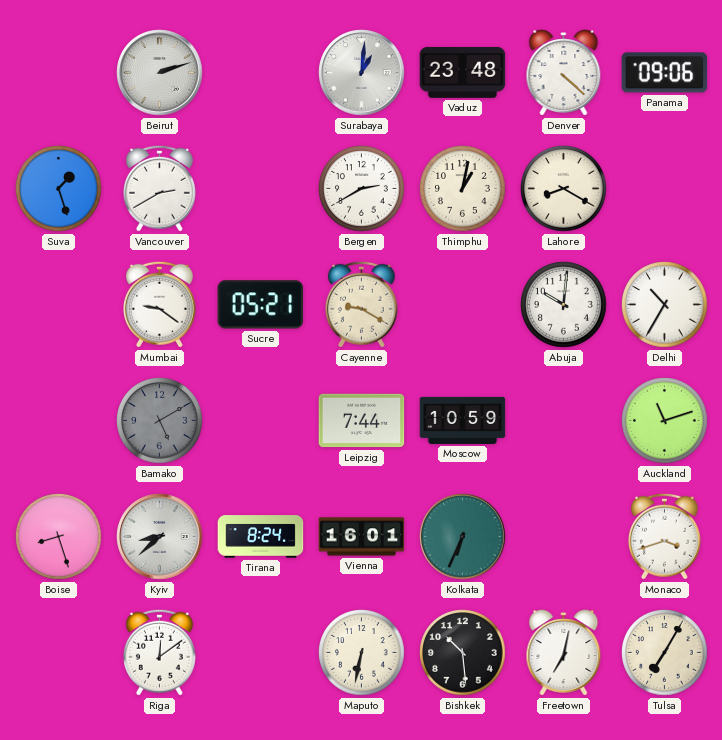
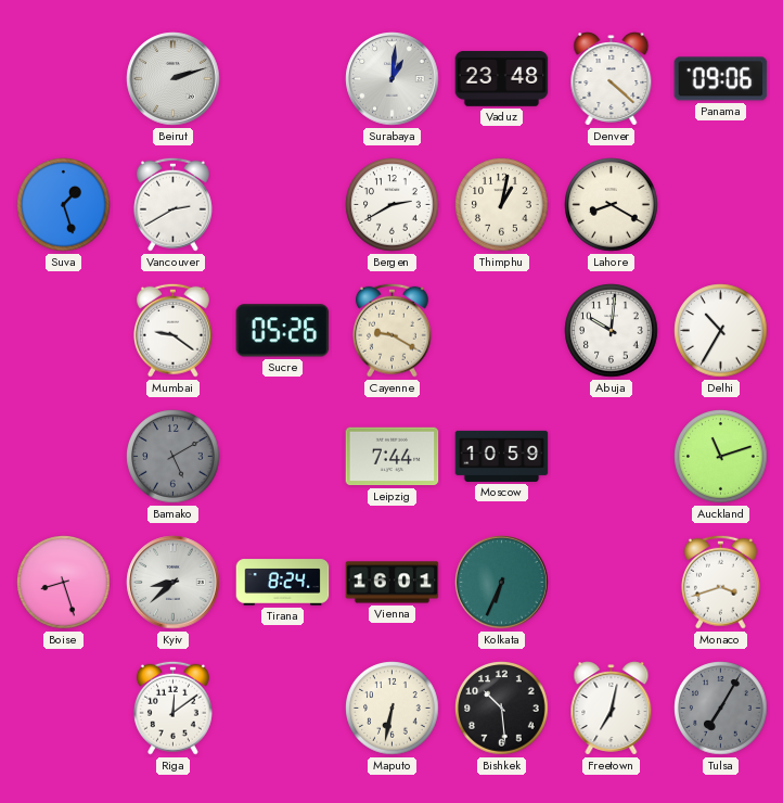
Sucre: 05:21 -> 05:26 (283, 331)
Tulsa dial: cream -> grey (721, 709)
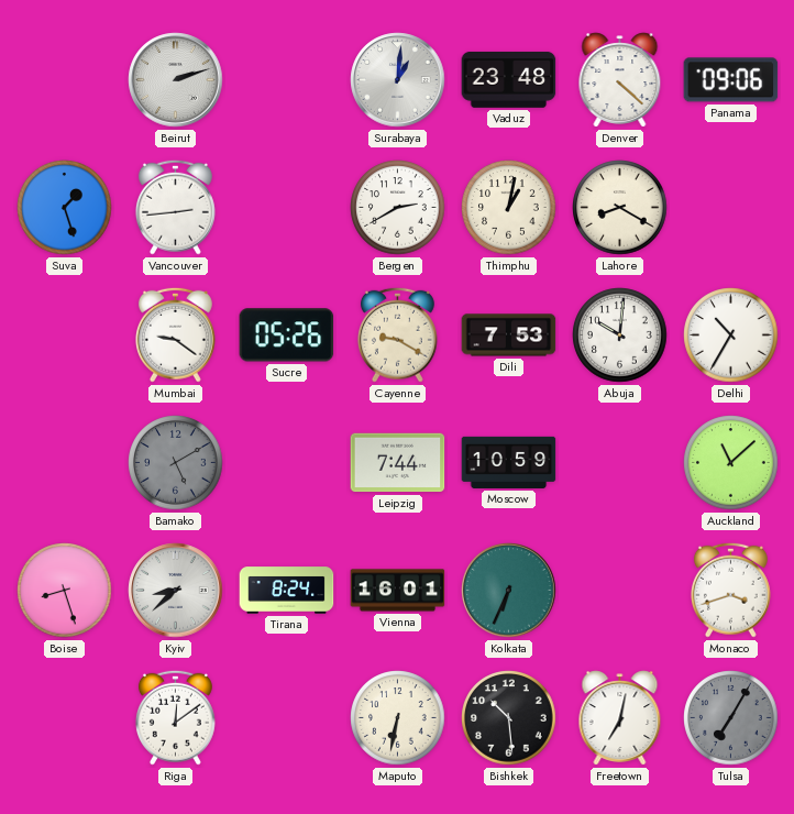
Vancouver: 2:40 -> 2:44 (175, 207)
Dili: none -> 7:53 (509, 335)
Auckland: 11:12 -> 11:08 (731, 463)
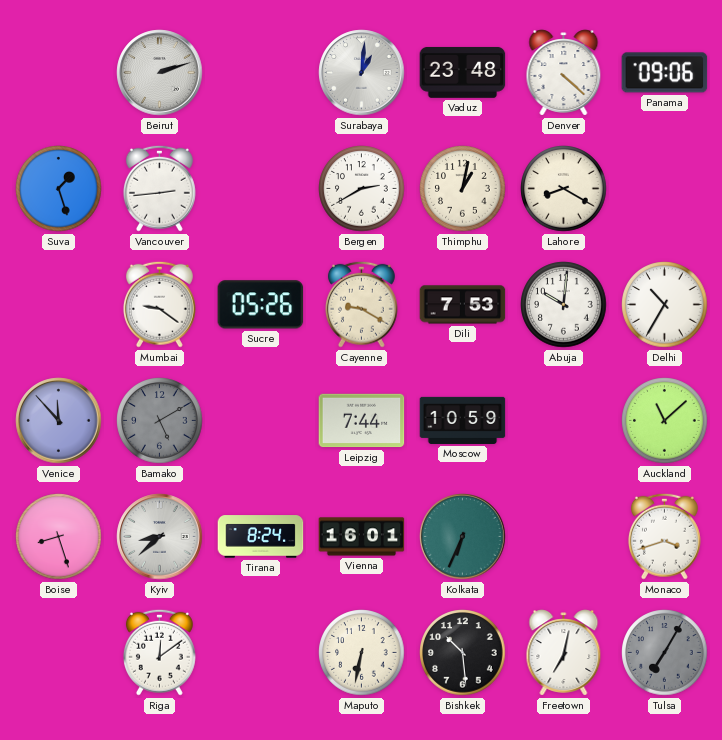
Venice: none -> 11:53 (59, 421)
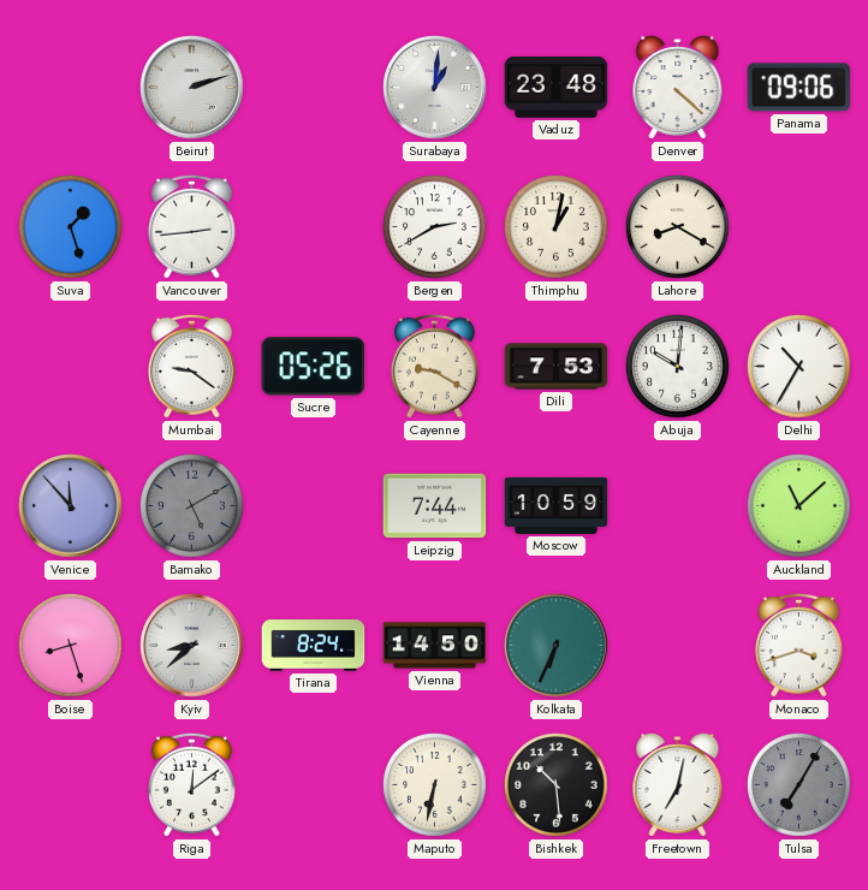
Vienna: 16:01 -> 14:50 (435, 646)
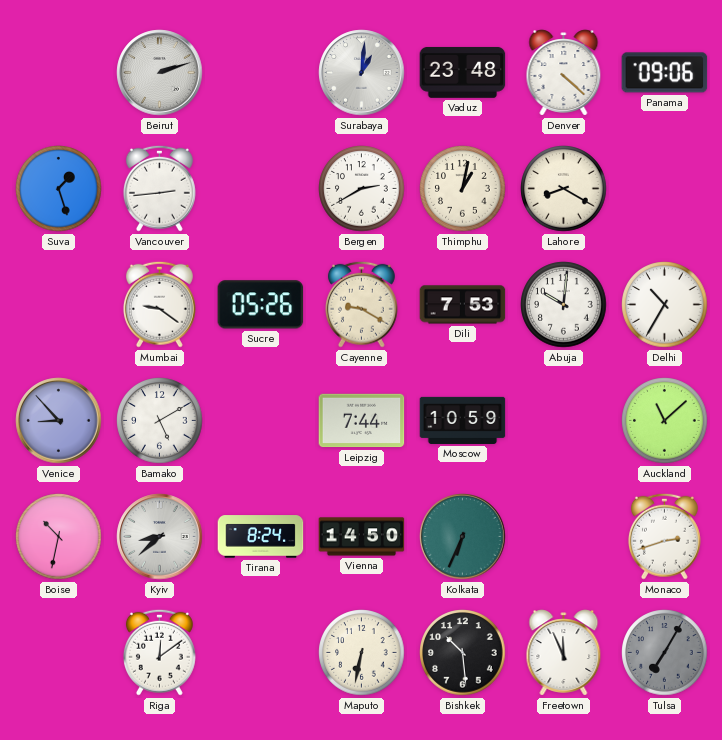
Venice: 11:53 -> 8:53 (59, 421)
Bamako dial: grey -> white (160, 421)
Boise: 8:27 -> 10:32 (59, 537)
Monaco: 3:42 -> 2:42 (664, 536)
Freetown: 7:02 -> 11:56 (564, 653)
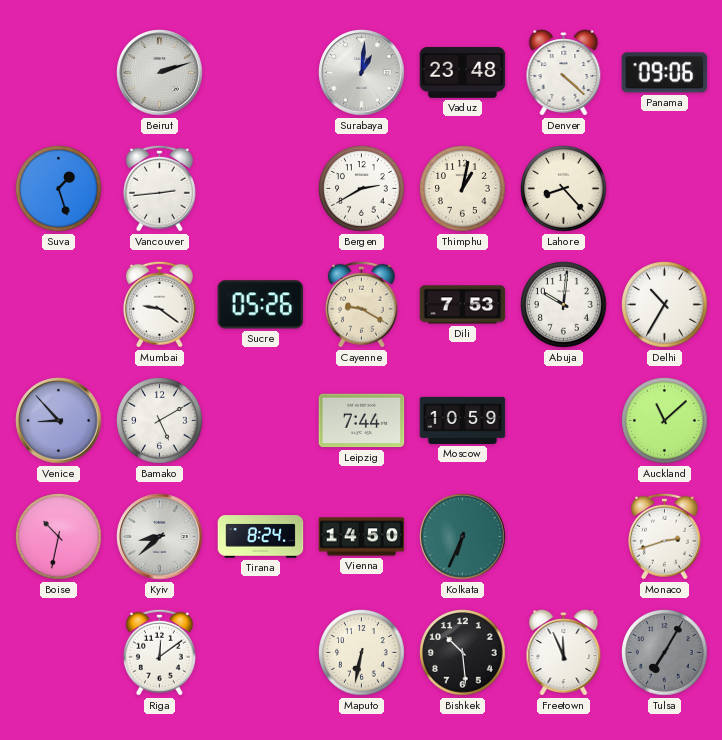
Lahore: 8:20 -> 8:23 (564, 189)
